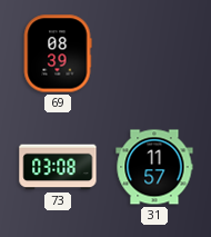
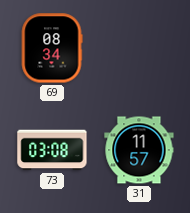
69: 08:39 -> 08:34 (52, 48)
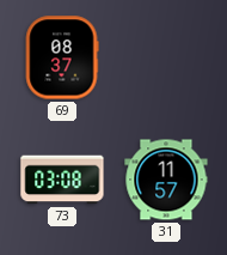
69: 08:34 -> 08:37 (62, 57)
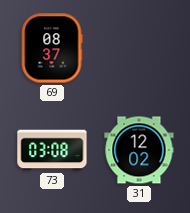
31: 11:57 -> 12:02 (139, 150)
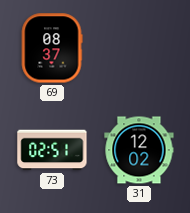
73: 03:08 -> 02:51 (52, 150)
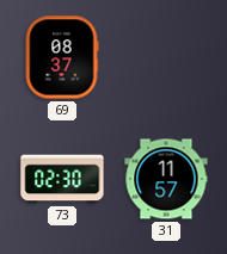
73: 02:51 -> 02:30 (62, 179)
31: 12:02 -> 11:57 (166, 179)
